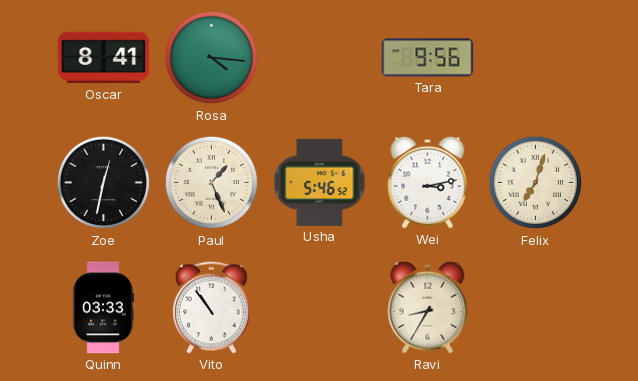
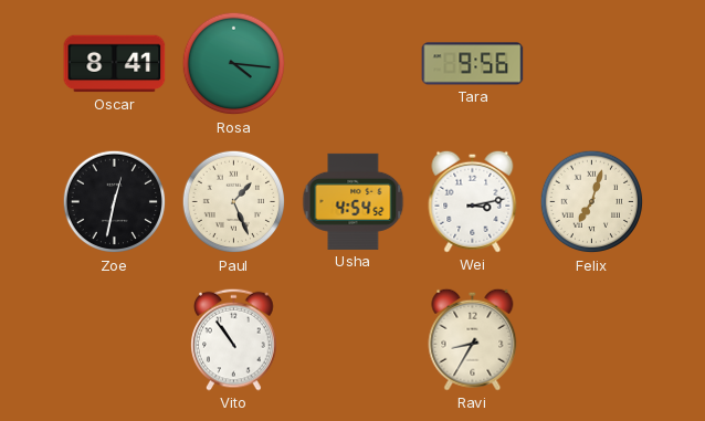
Usha: 5:46 -> 4:54 (354, 201)
Quinn: 03:33 -> none (103, 308)
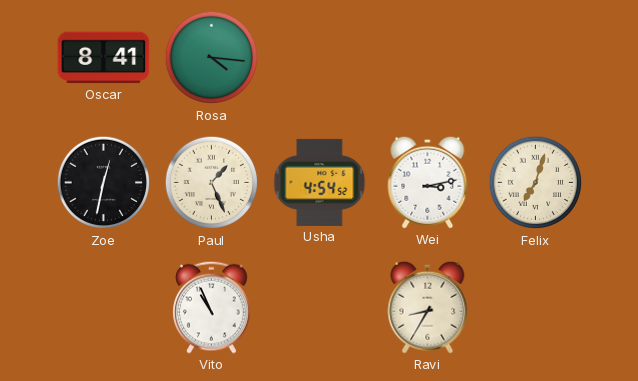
Tara: 9:56 -> none (473, 64)
Vito: 10:54 -> 10:56 (212, 307)
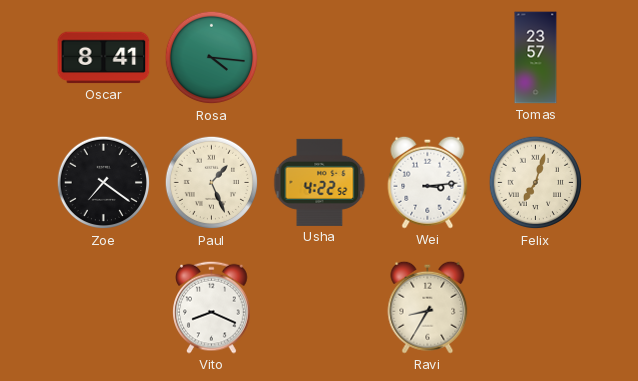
Tomas: none -> 23:57 (536, 58)
Zoe: 12:32 -> 7:21 (104, 183)
Usha: 4:54 -> 4:22 (320, 182)
Wei: 3:13 -> 3:14 (428, 182)
Vito: 10:56 -> 8:19 (212, 307)
